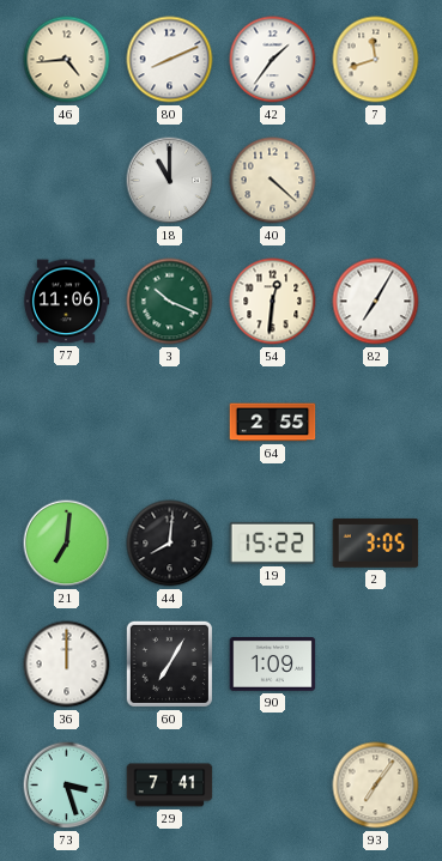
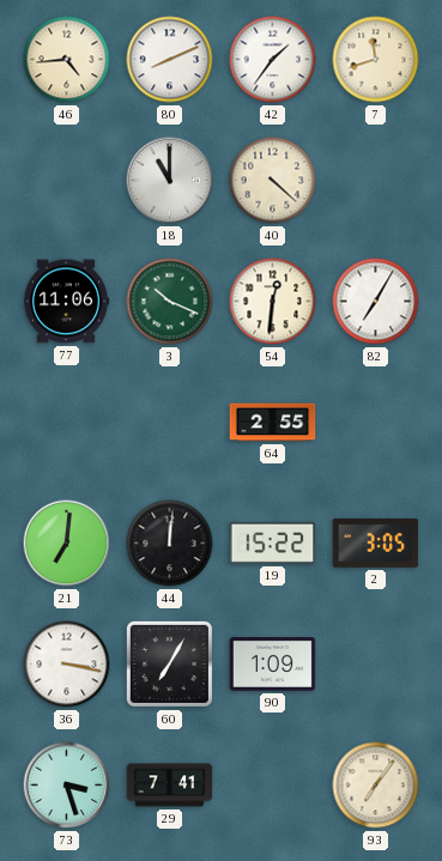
44: 8:01 -> 12:01 (170, 544)
36: 12:00 -> 3:17 (67, 665)
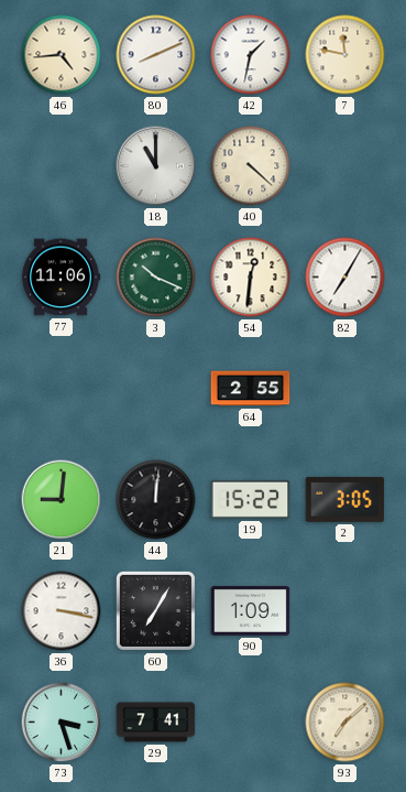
42: 1:36 -> 1:32 (251, 55)
7: 11:42 -> 11:47 (345, 55)
21: 7:01 -> 9:01 (62, 500)
93: 7:06 -> 7:08 (345, 723)
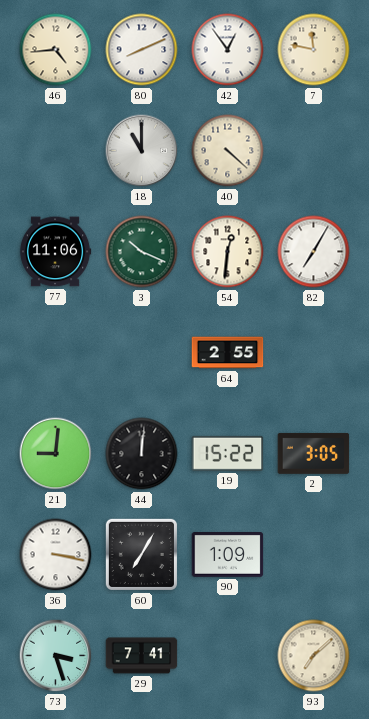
42: 1:32 -> 12:54 (228, 50)
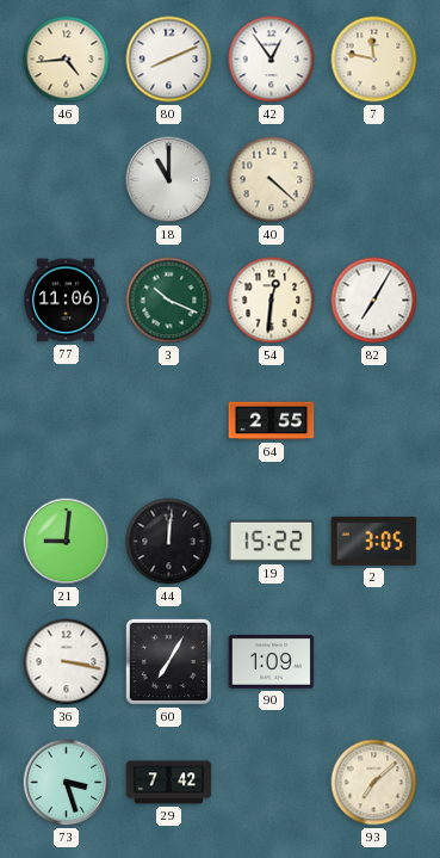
29: 7:41 -> 7:42 (169, 783)
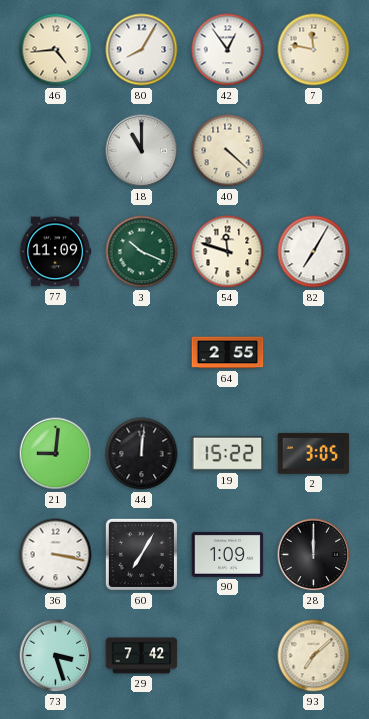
80: 8:11 -> 8:05 (142, 50)
77: 11:06 -> 11:09 (55, 252)
54: 12:31 -> 11:48 (228, 252)
28: none -> 12:00 (314, 555)
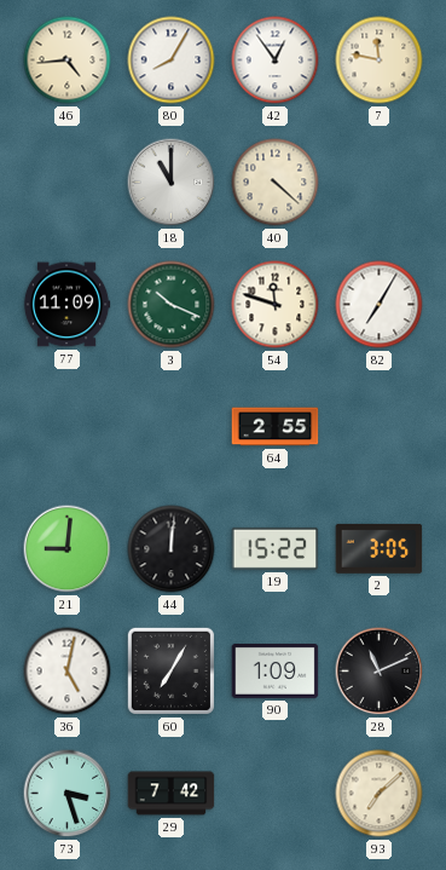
36: 3:17 -> 5:02 (68, 672)
28: 12:00 -> 11:11 (380, 672)
